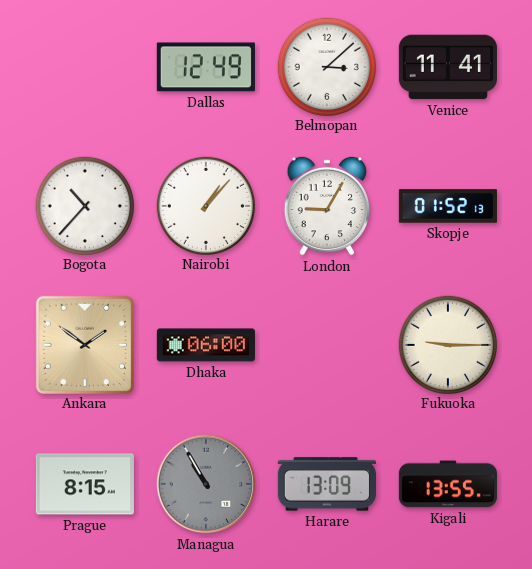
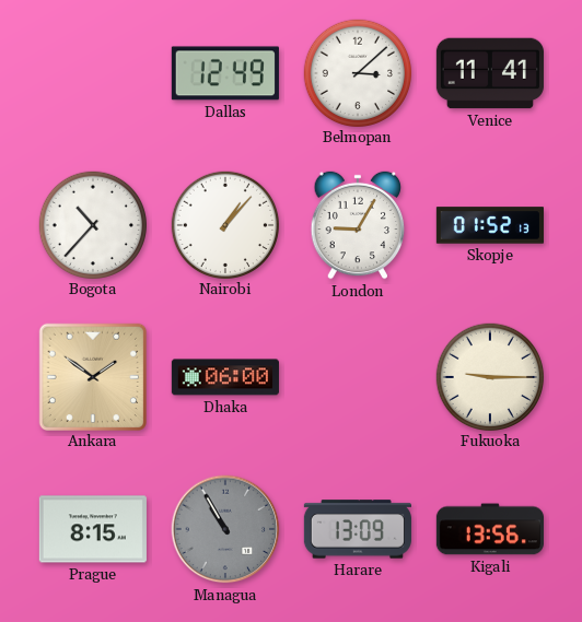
Kigali: 13:55 -> 13:56 (490, 529)
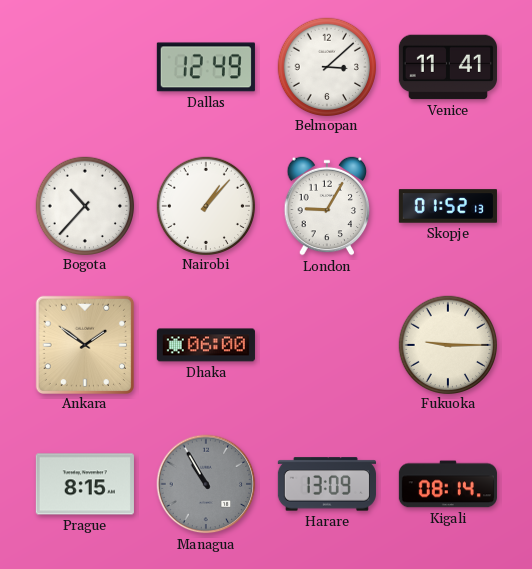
Kigali: 13:56 -> 08:14 (448, 484)
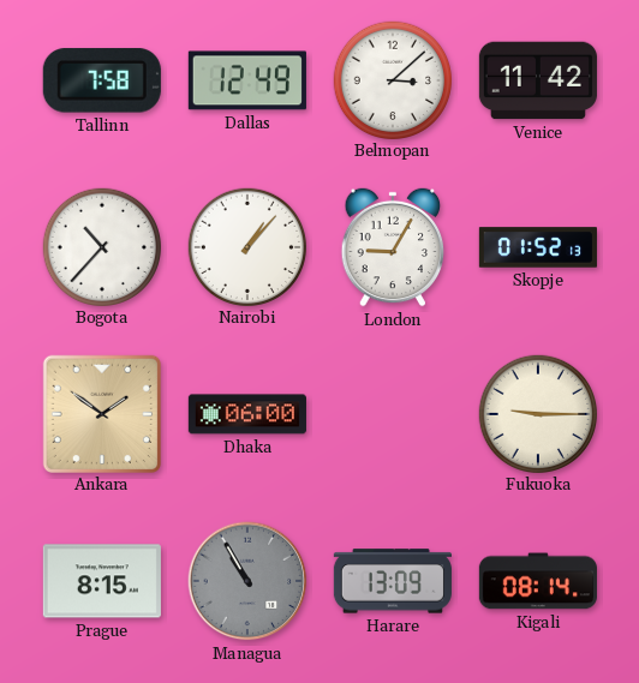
Tallinn: none -> 7:58 (102, 80)
Venice: 11:41 -> 11:42 (538, 80)
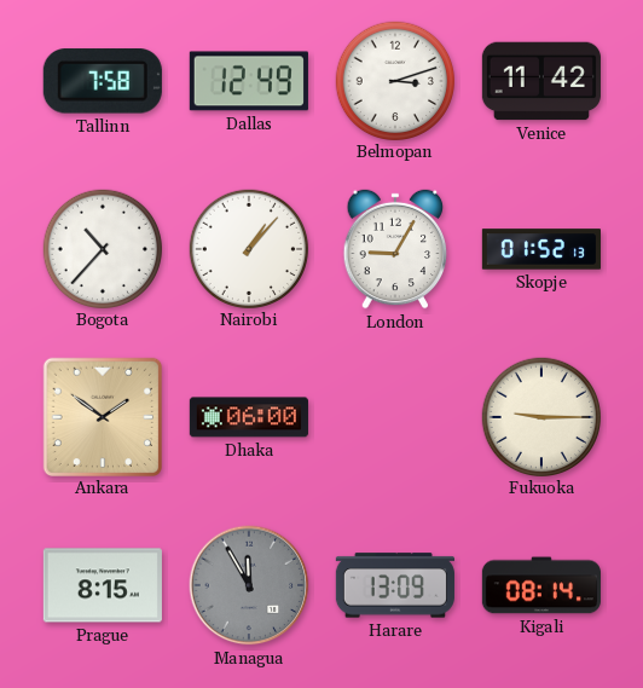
Belmopan: 3:08 -> 3:12 (394, 80)
Managua: 10:55 -> 11:55 (249, 585)
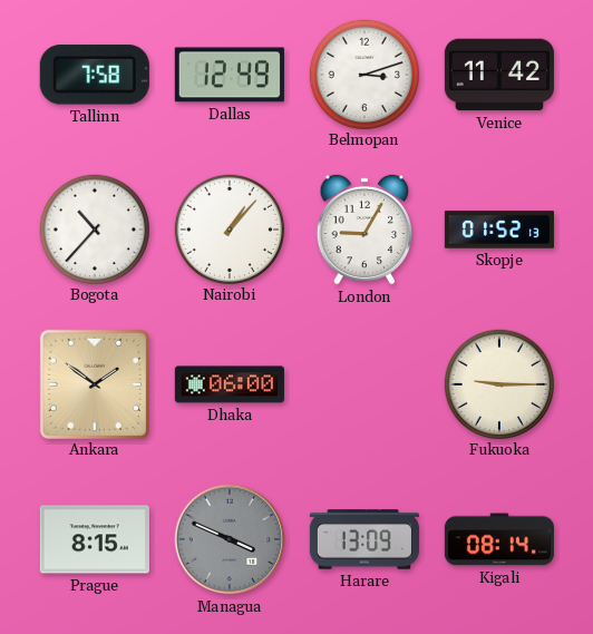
Managua: 11:55 -> 3:49 (230, 539)
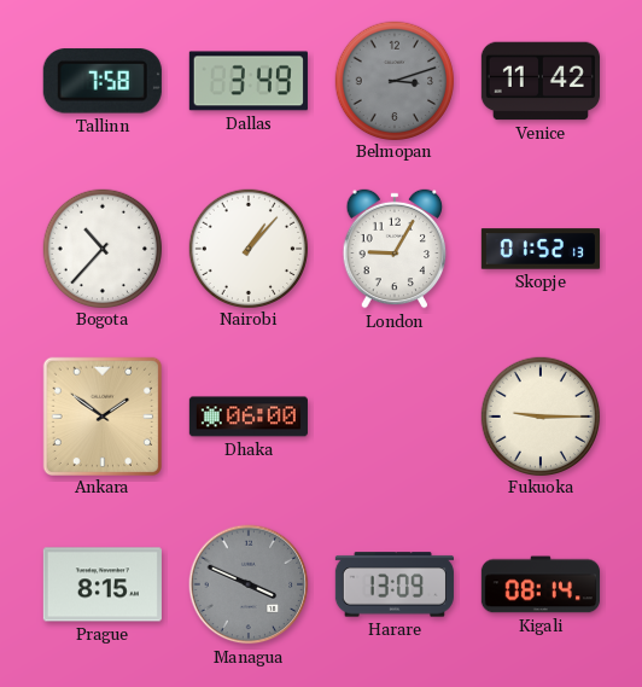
Dallas: 12:49 -> 3:49 (249, 81)
Belmopan dial: white -> grey (393, 80)
